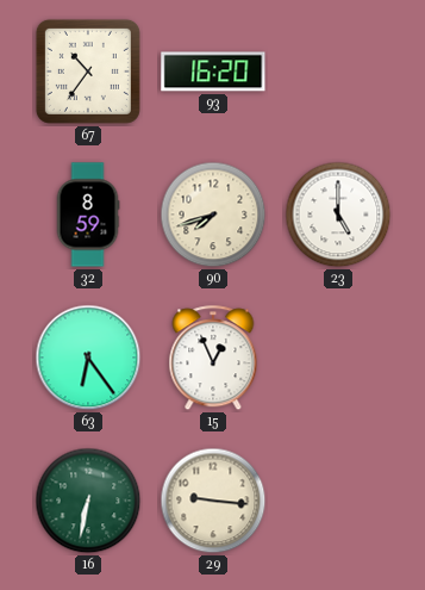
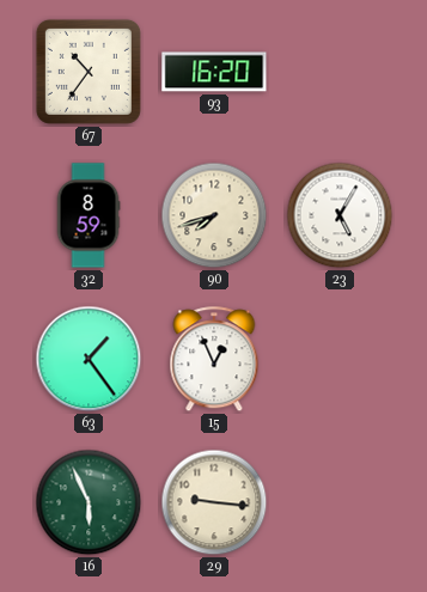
23: 5:00 -> 5:05 (340, 215)
63: 6:24 -> 1:24 (89, 359)
16: 6:32 -> 5:56 (89, 502)
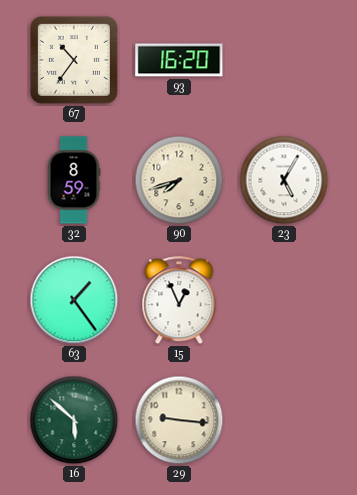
16: 5:56 -> 5:52 (74, 420)
